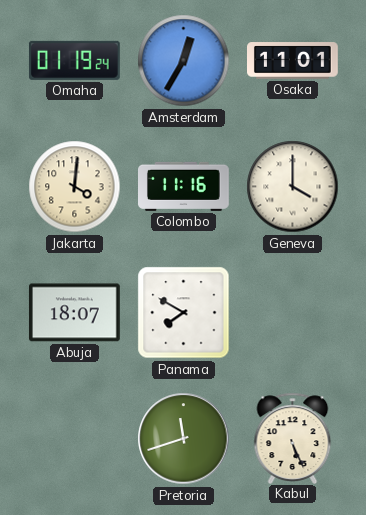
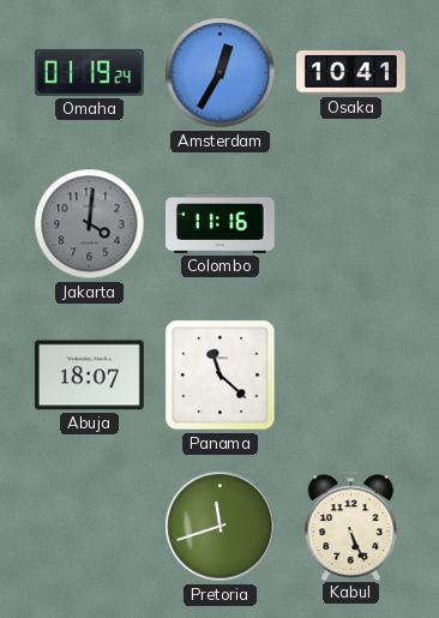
Osaka: 11:01 -> 10:41 (351, 73)
Jakarta dial: cream -> grey (90, 224)
Geneva: 4:00 -> none (293, 187)
Panama: 7:50 -> 11:22 (221, 376)
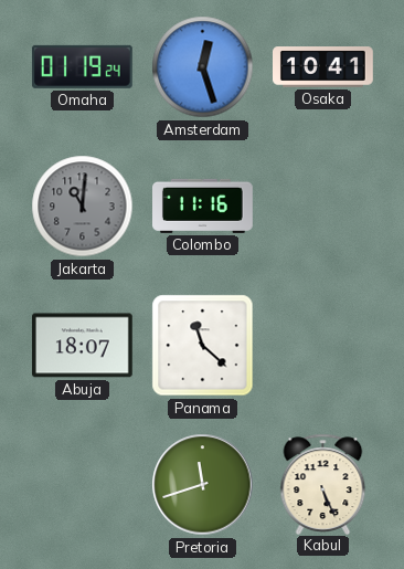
Amsterdam: 12:35 -> 12:27 (203, 67)
Jakarta: 4:01 -> 11:01 (83, 207)
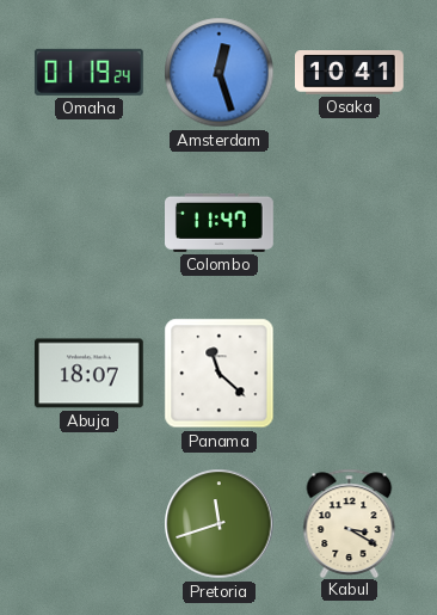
Jakarta: 11:01 -> none (83, 207)
Colombo: 11:16 -> 11:47 (220, 222)
Kabul: 5:26 -> 3:20 (350, 523)
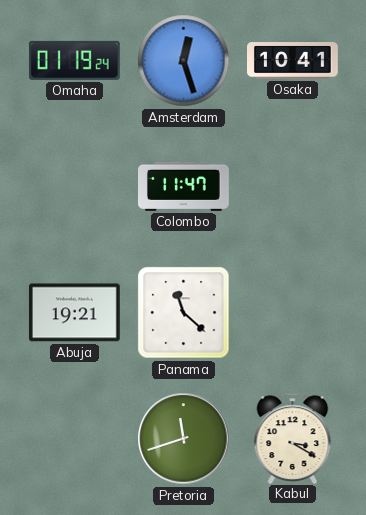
Abuja: 18:07 -> 19:21 (74, 313)
